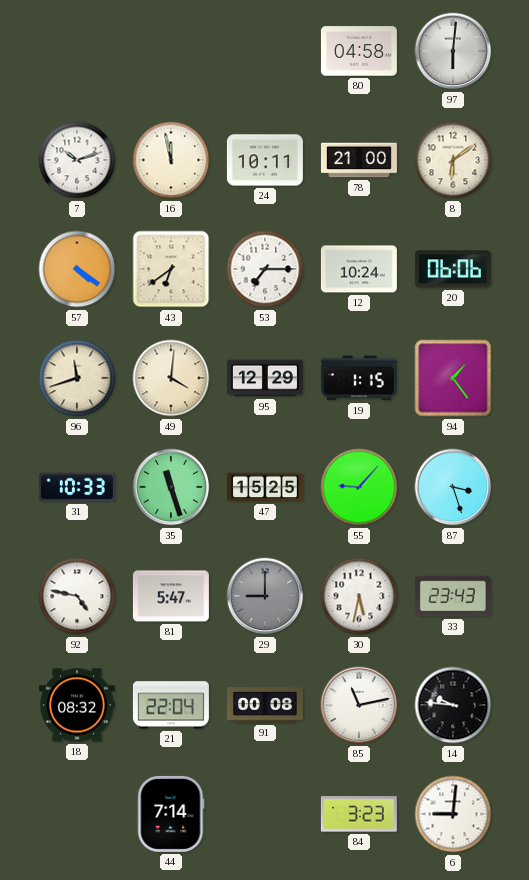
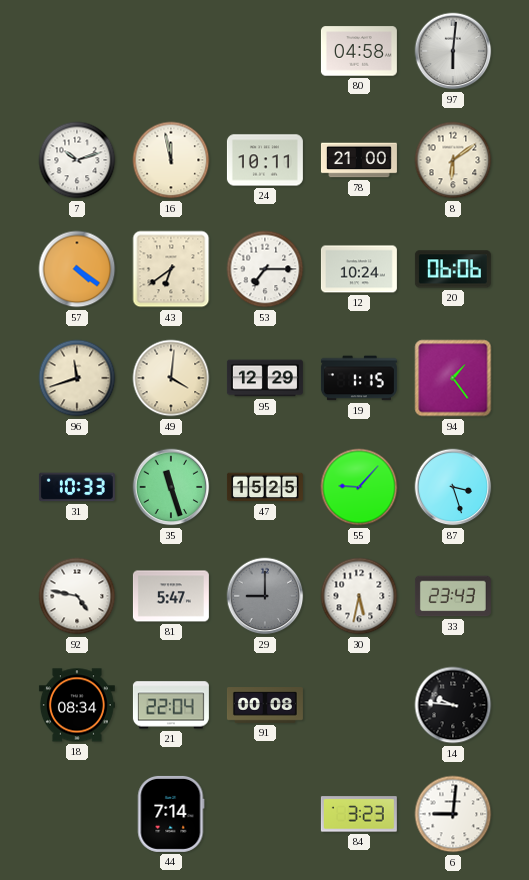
18: 08:32 -> 08:34 (77, 705)
85: 11:13 -> none (359, 705)
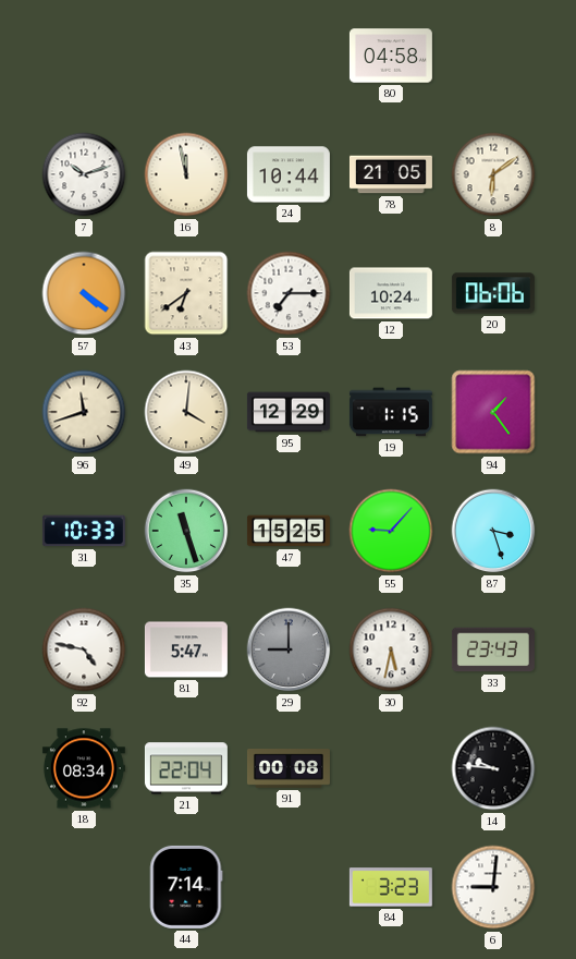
97: 6:01 -> none (453, 51)
24: 10:11 -> 10:44 (289, 174)
78: 21:00 -> 21:05 (391, 174)
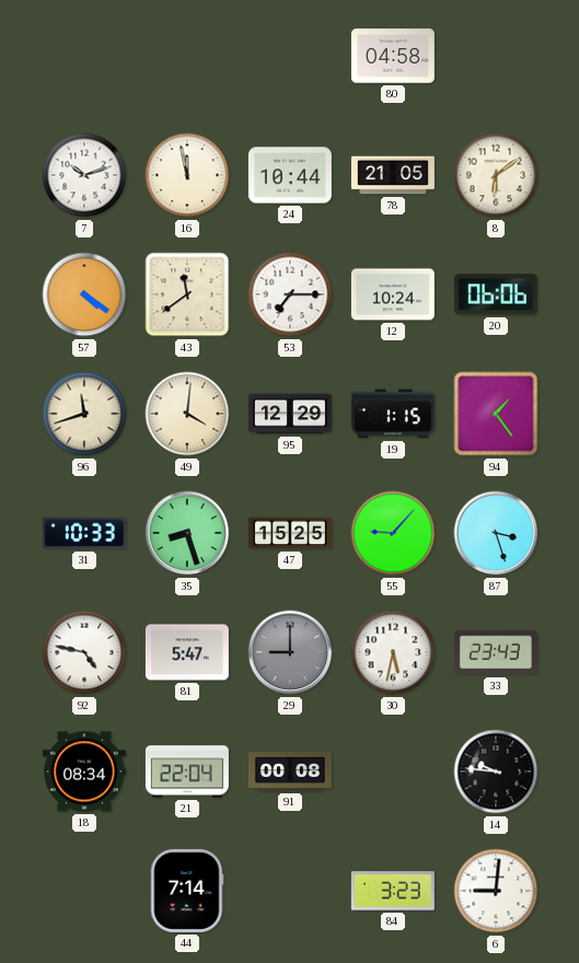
43: 6:39 -> 11:39 (187, 294)
35: 11:27 -> 8:27 (187, 533)
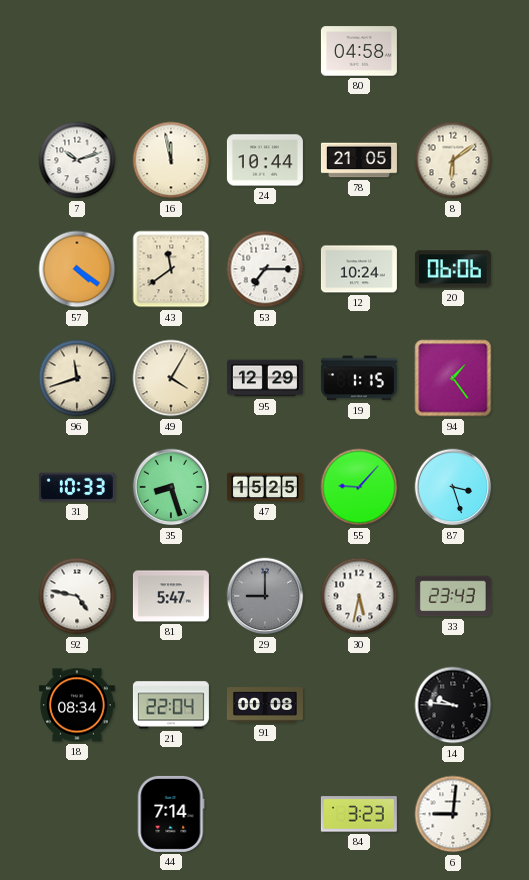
49: 4:01 -> 4:05 (171, 378)
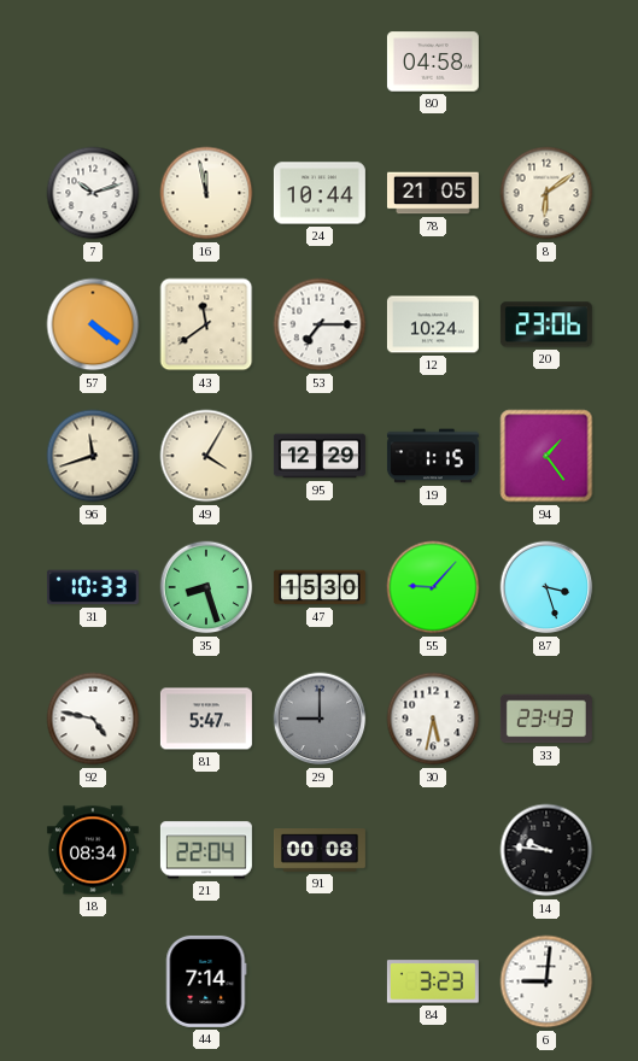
20: 06:06 -> 23:06 (546, 324)
47: 15:25 -> 15:30 (320, 587)
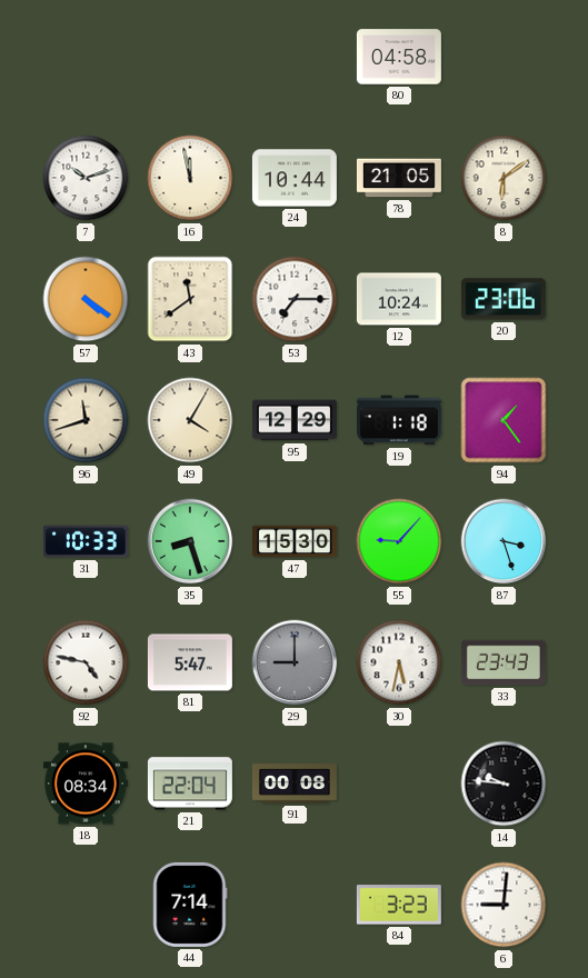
19: 1:15 -> 1:18 (399, 420)
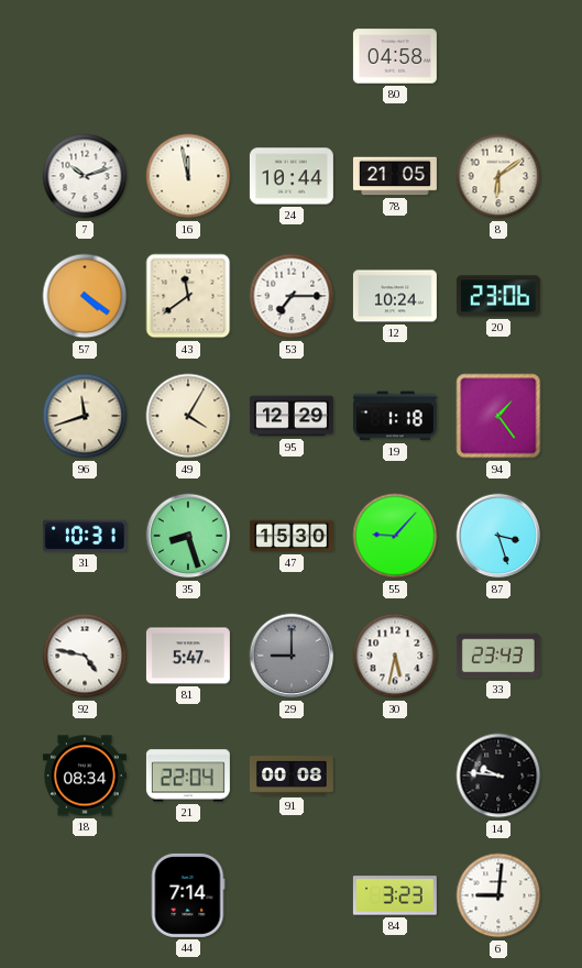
31: 10:33 -> 10:31 (85, 536)
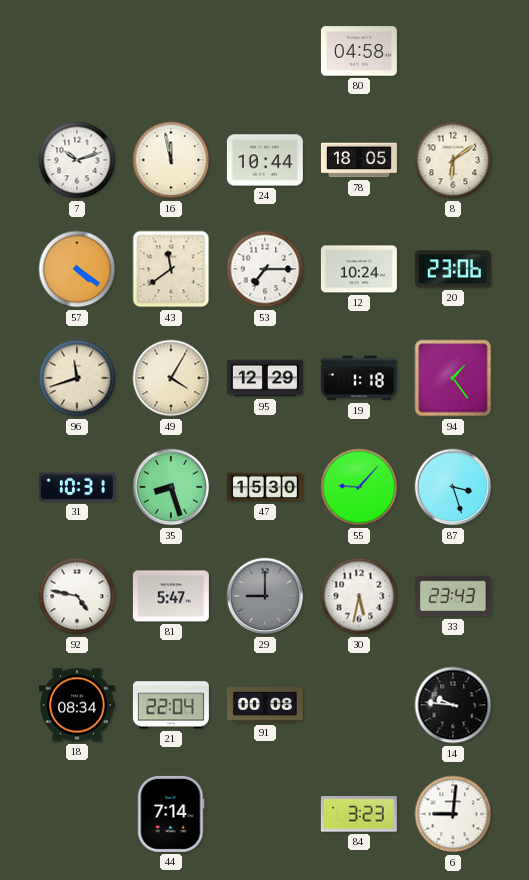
78: 21:05 -> 18:05 (359, 160)
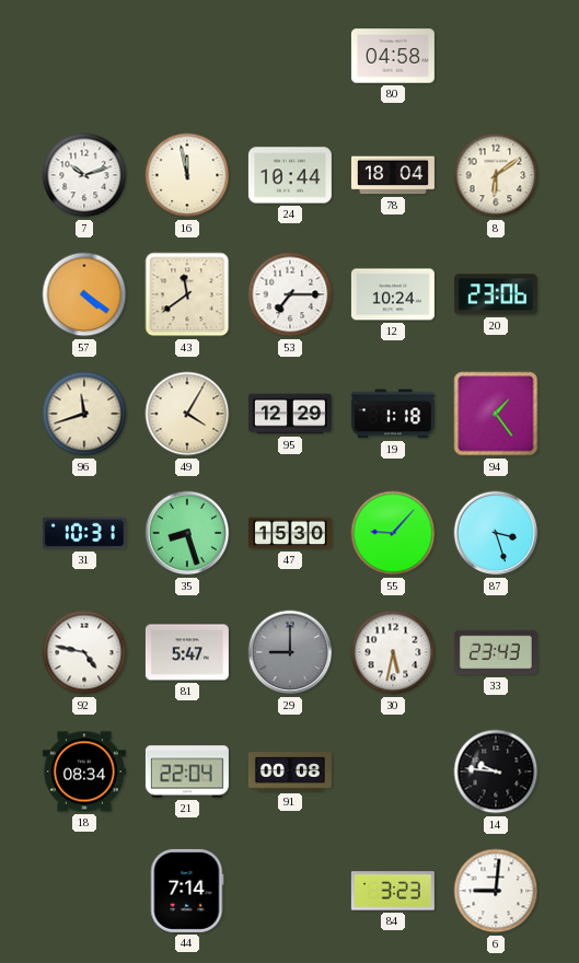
78: 18:05 -> 18:04 (393, 175)
